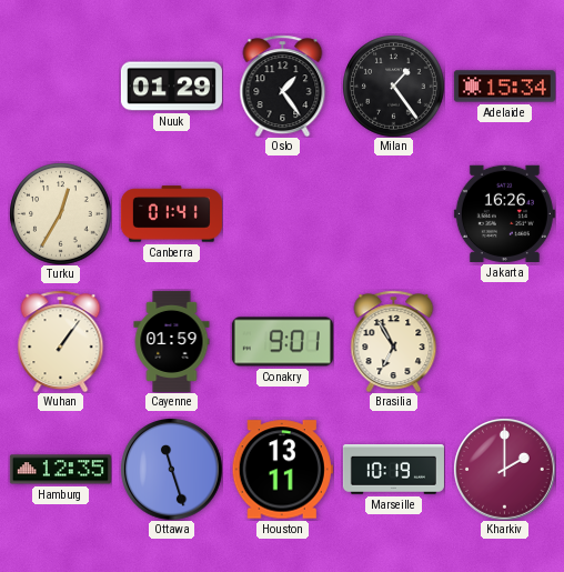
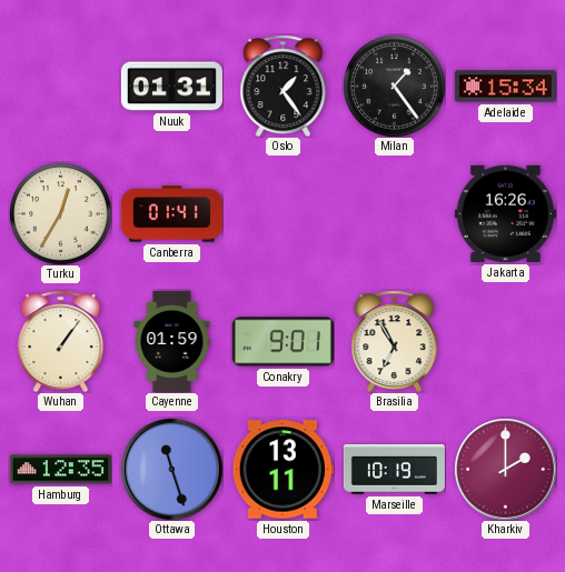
Nuuk: 01:29 -> 01:31 (171, 87)
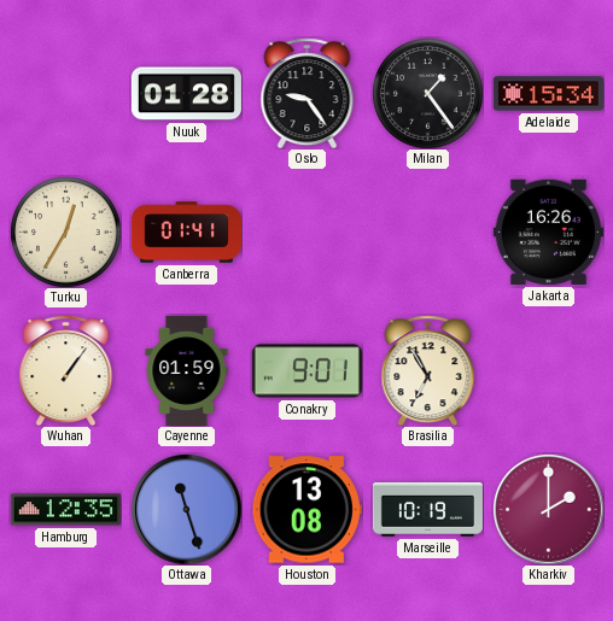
Nuuk: 01:31 -> 01:28 (186, 94)
Oslo: 1:24 -> 9:24 (308, 93)
Houston: 13:11 -> 13:08 (306, 510)
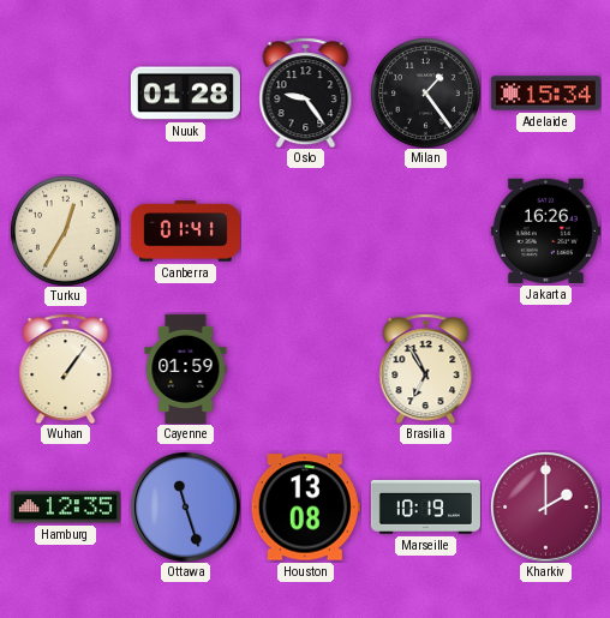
Conakry: 9:01 -> none (306, 371)
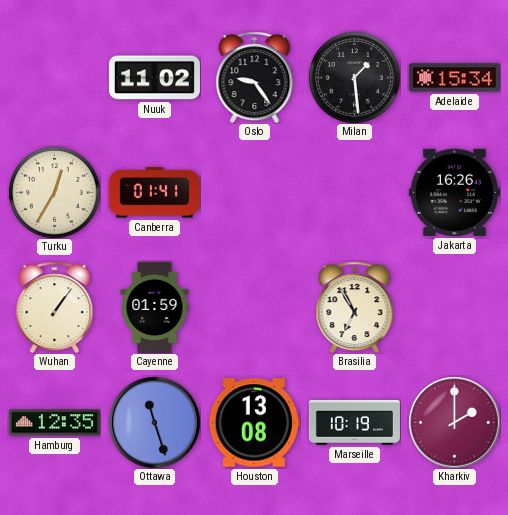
Nuuk: 01:28 -> 11:02 (154, 78)
Milan: 1:24 -> 1:29 (354, 77)
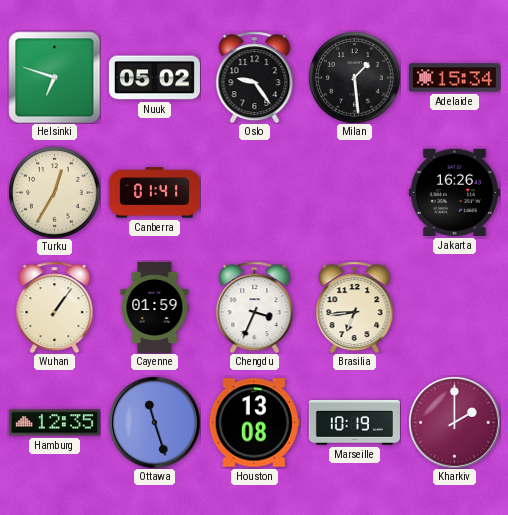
Helsinki: none -> 6:48 (54, 77)
Nuuk: 11:02 -> 05:02 (154, 78)
Chengdu: none -> 3:34 (255, 307)
Brasilia: 6:55 -> 6:44 (355, 307)
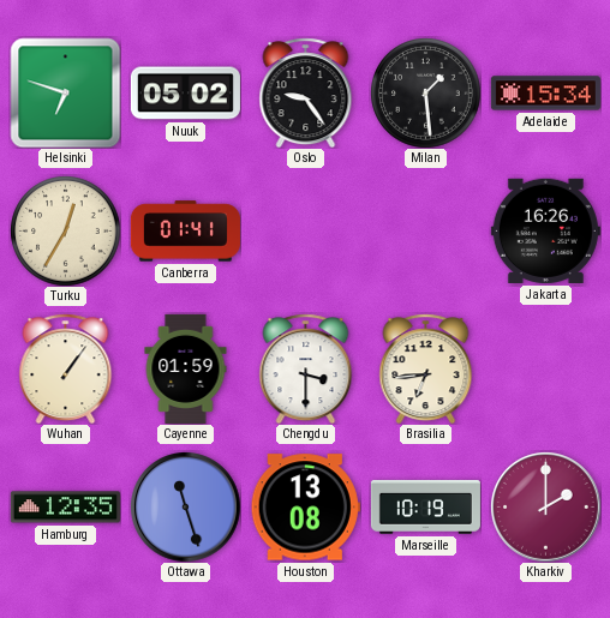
Chengdu: 3:34 -> 3:30 (306, 368)
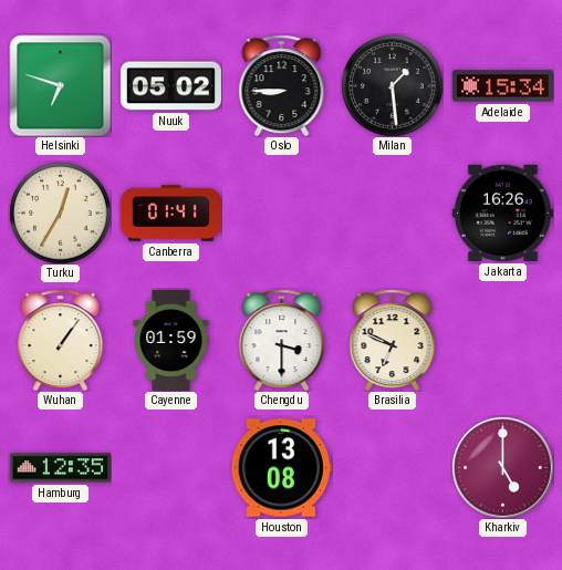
Oslo: 9:24 -> 8:45 (282, 85)
Brasilia: 6:44 -> 6:49 (393, 340)
Ottawa: 11:27 -> none (186, 508)
Marseille: 10:19 -> none (425, 508)
Kharkiv: 2:00 -> 5:00 (503, 468)
